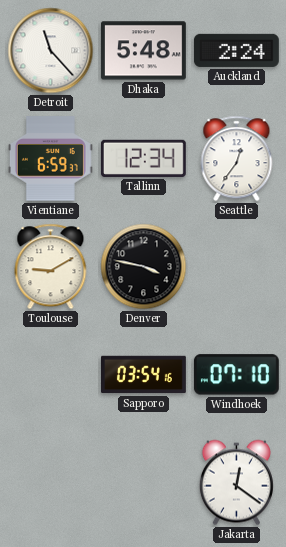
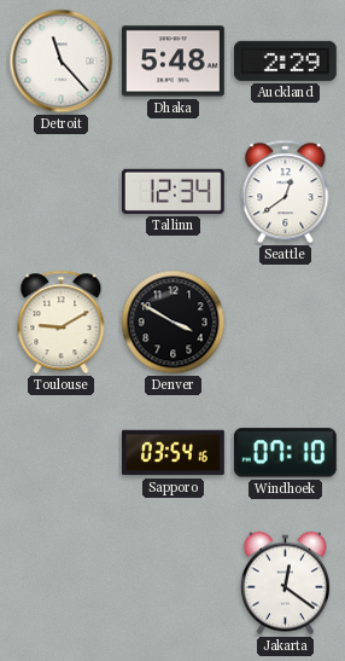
Auckland: 2:24 -> 2:29 (285, 60)
Vientiane: 6:59 -> none (50, 159)
Seattle: 12:36 -> 12:39 (286, 192)
Denver: 3:47 -> 3:50 (174, 323)
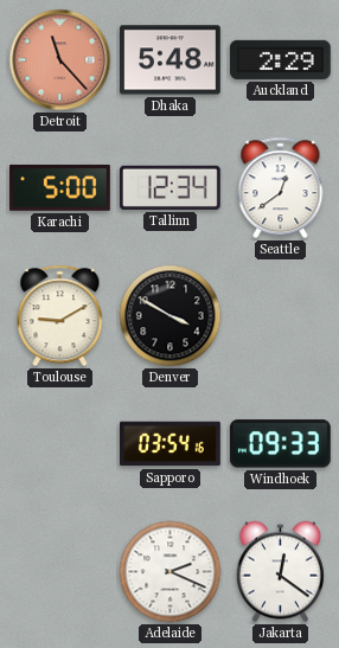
Detroit dial: white -> salmon (60, 60)
Karachi: none -> 5:00 (60, 188)
Windhoek: 07:10 -> 09:33 (280, 444)
Adelaide: none -> 2:19 (171, 572)
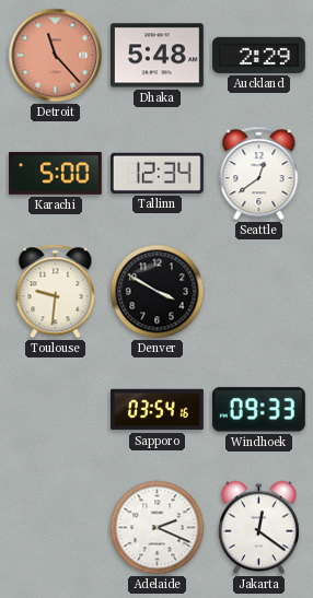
Toulouse: 9:10 -> 9:31 (56, 292)
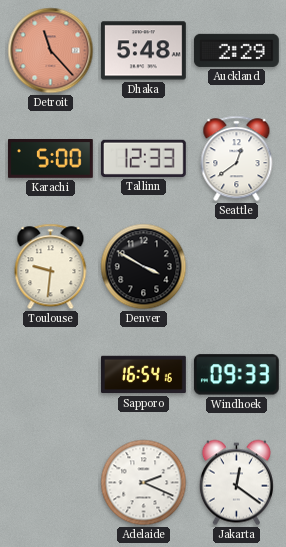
Tallinn: 12:34 -> 12:33 (143, 158)
Sapporo: 03:54 -> 16:54 (144, 375)
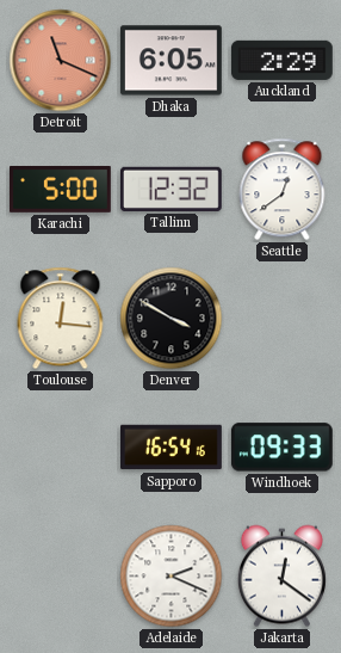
Detroit: 11:23 -> 11:19 (61, 61)
Dhaka: 5:48 -> 6:05 (170, 61)
Tallinn: 12:33 -> 12:32 (170, 189)
Toulouse: 9:31 -> 12:16 (61, 319)
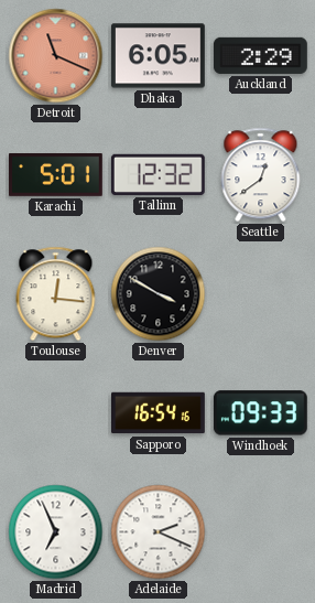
Karachi: 5:00 -> 5:01 (56, 175)
Madrid: none -> 6:56 (56, 532)
Jakarta: 12:21 -> none (281, 577)
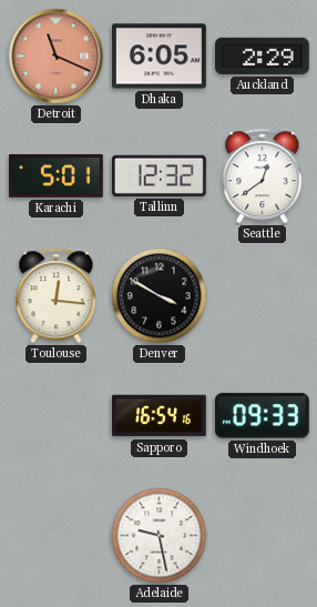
Madrid: 6:56 -> none (56, 532)
Adelaide: 2:19 -> 9:28 (160, 536)
